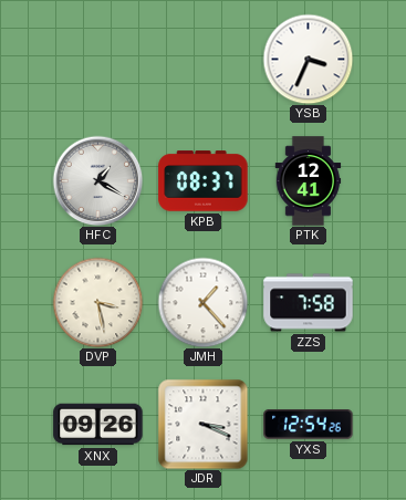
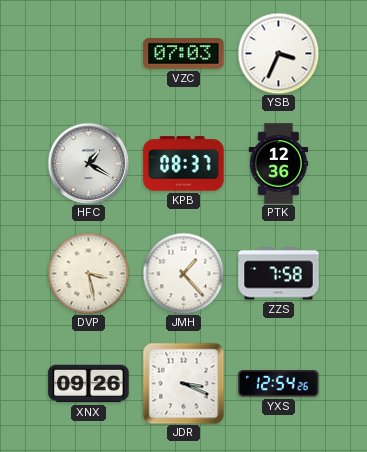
VZC: none -> 07:03 (184, 54)
PTK: 12:41 -> 12:36 (279, 164)
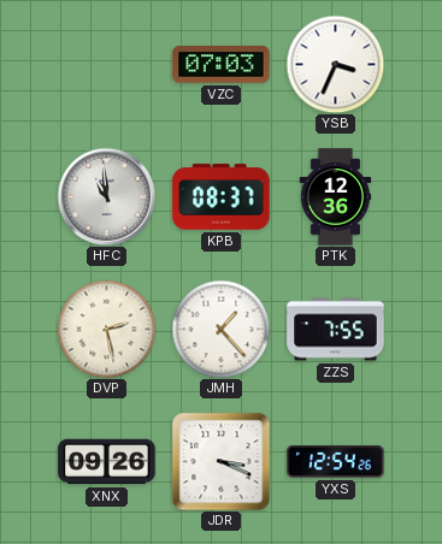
HFC: 1:20 -> 10:59 (106, 196)
DVP: 3:28 -> 2:28 (106, 329)
ZZS: 7:58 -> 7:55 (336, 330)
